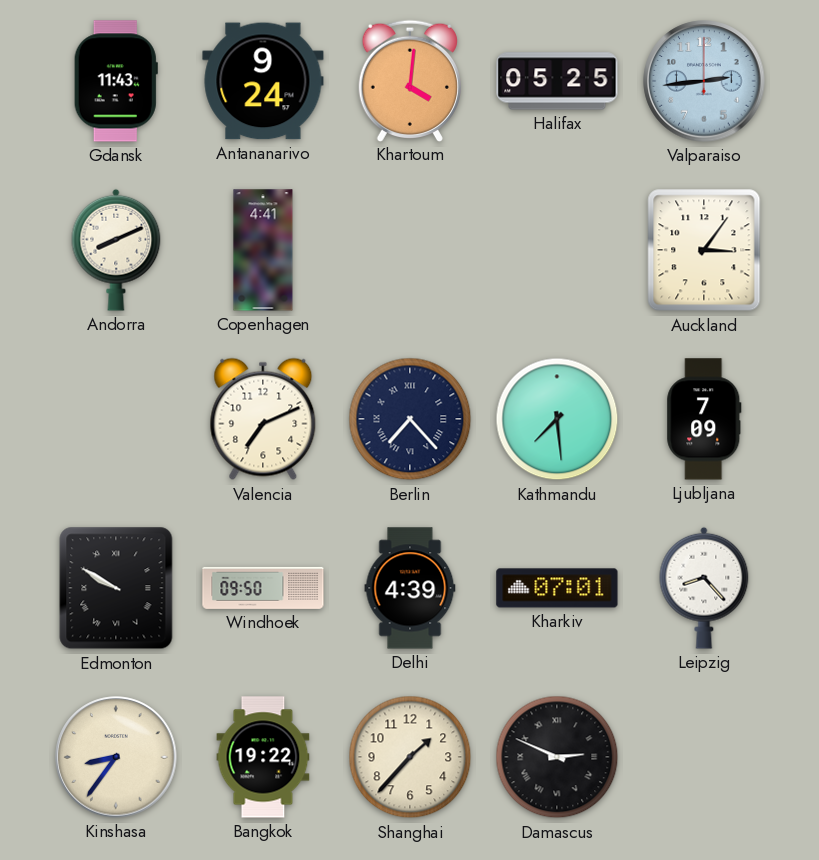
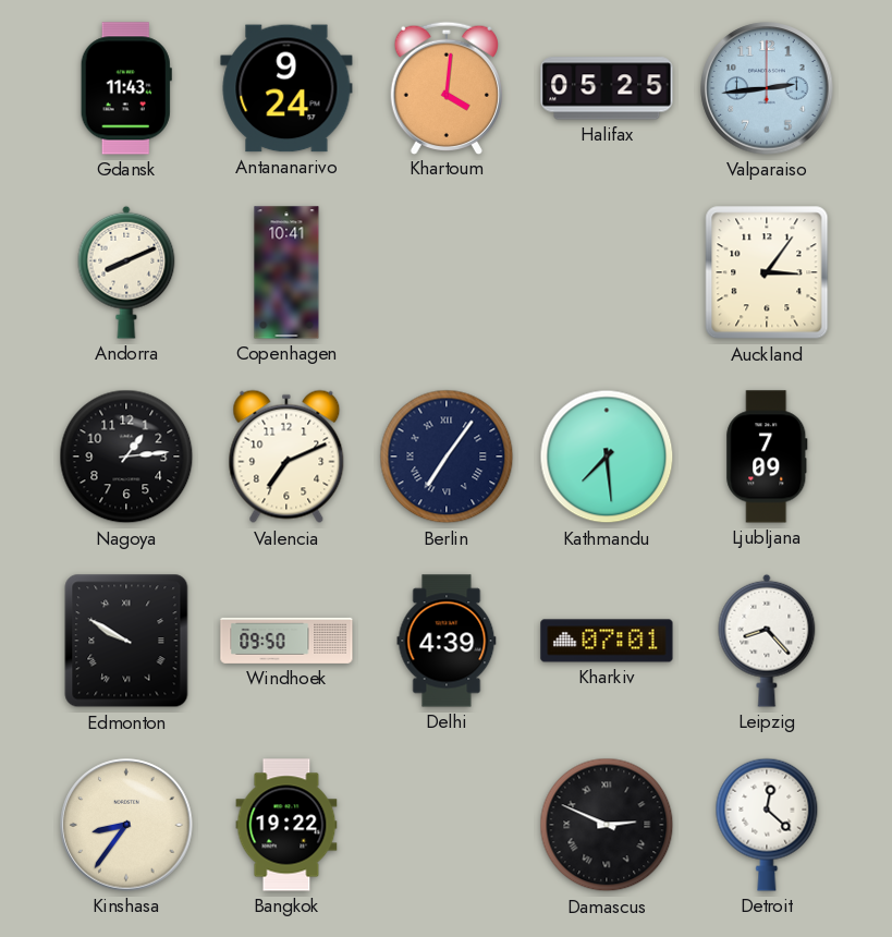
Copenhagen: 4:41 -> 10:41 (286, 272)
Nagoya: none -> 1:14 (126, 457)
Berlin: 7:23 -> 7:06 (447, 457)
Shanghai: 1:37 -> none (410, 757)
Detroit: none -> 12:22 (767, 825)
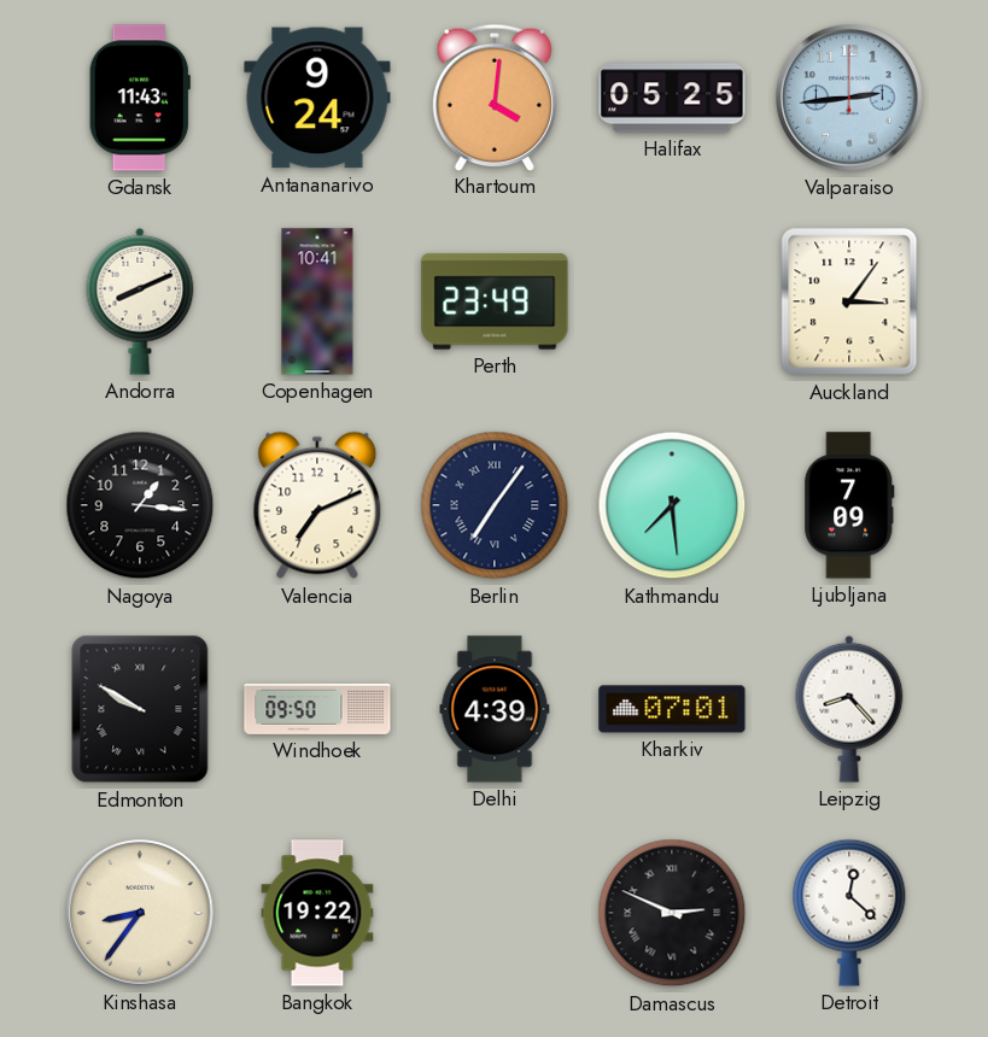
Perth: none -> 23:49 (495, 301)
Nagoya: 1:14 -> 1:16 (140, 505)
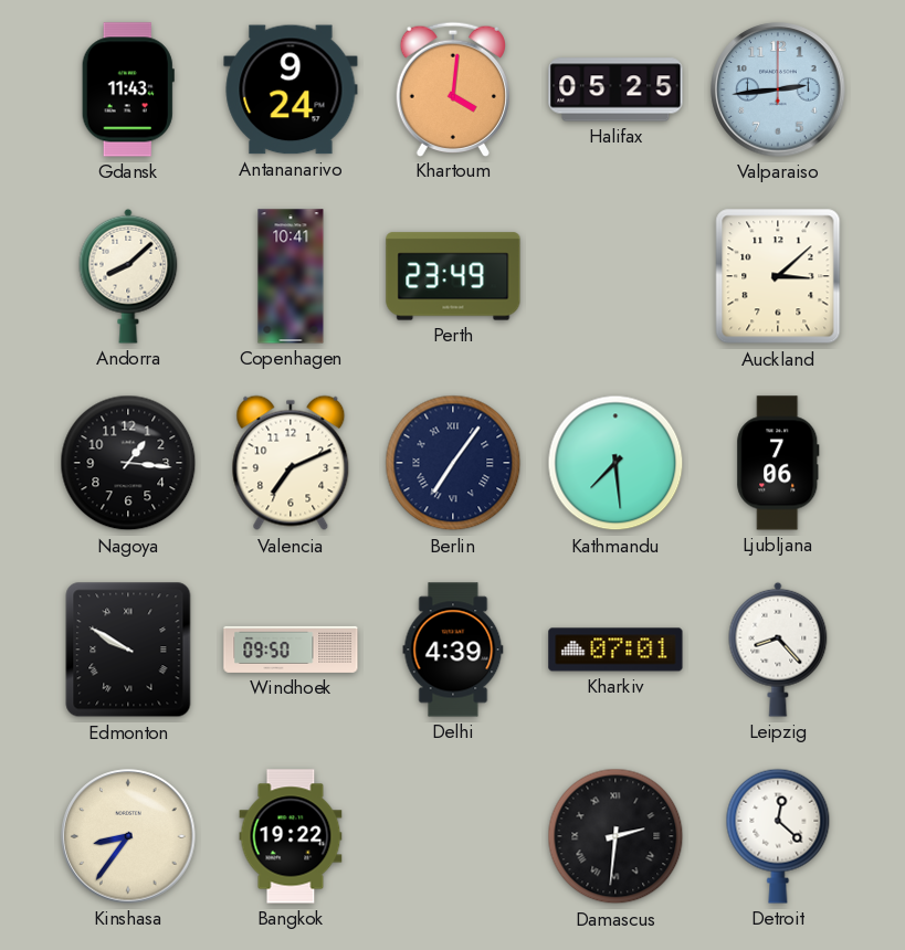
Andorra: 8:11 -> 8:08 (128, 276)
Auckland: 3:06 -> 3:08 (778, 276)
Ljubljana: 7:09 -> 7:06 (778, 463)
Damascus: 2:49 -> 2:31 (615, 836)
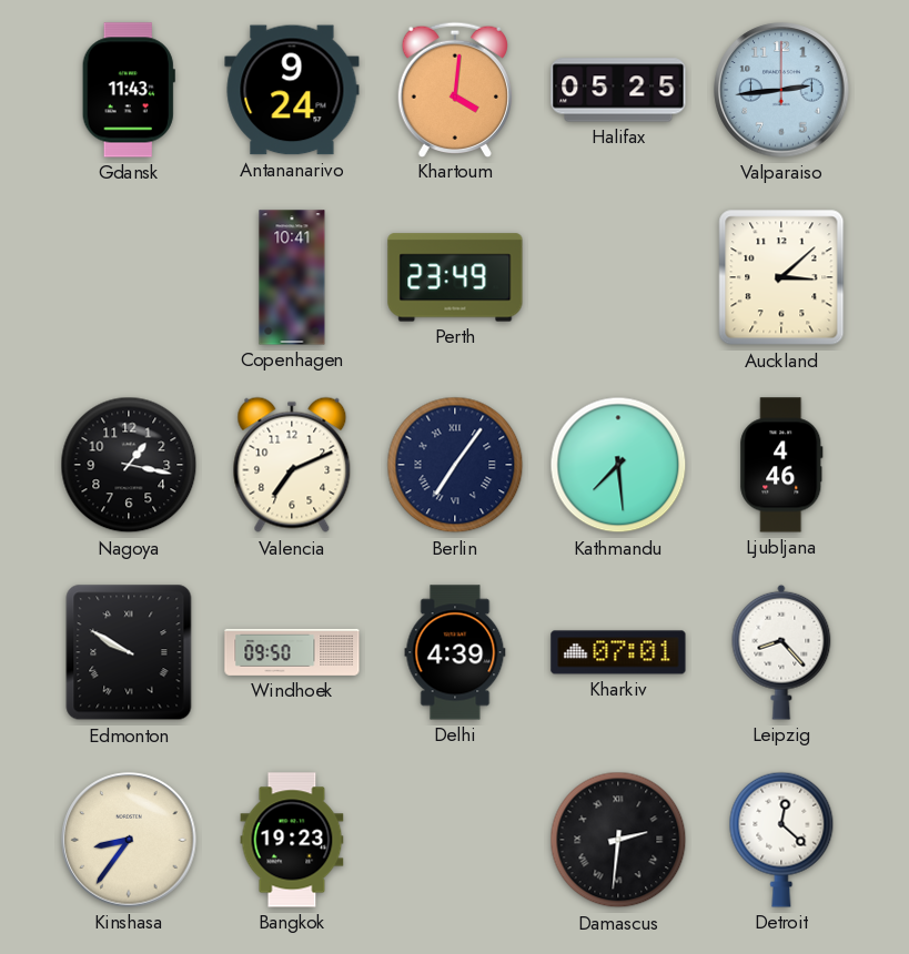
Andorra: 8:08 -> none (128, 276)
Nagoya: 1:16 -> 1:17 (129, 465)
Ljubljana: 7:06 -> 4:46 (781, 465)
Bangkok: 19:22 -> 19:23 (292, 840)
